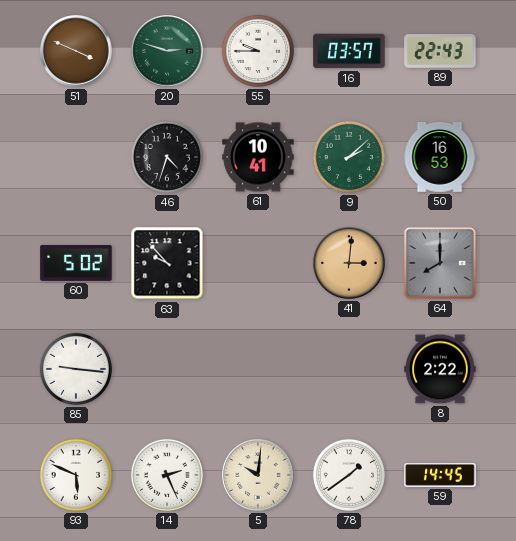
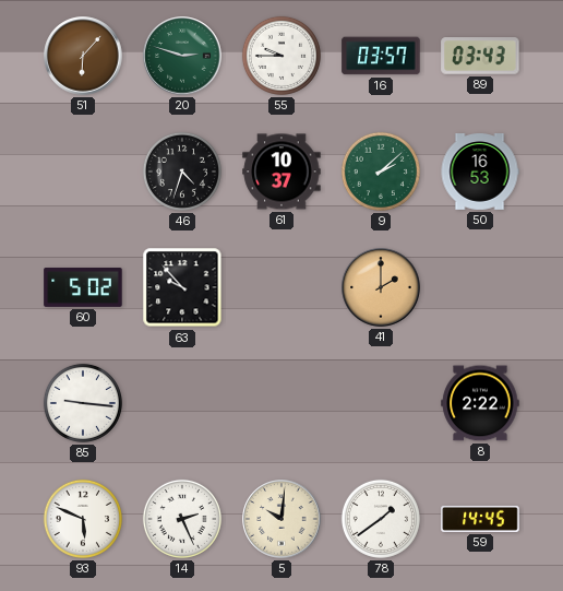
51: 3:49 -> 6:07 (83, 56)
89: 22:43 -> 03:43 (480, 56)
61: 10:41 -> 10:37 (281, 172)
41: 3:01 -> 2:00 (381, 287)
64: 8:00 -> none (440, 263)
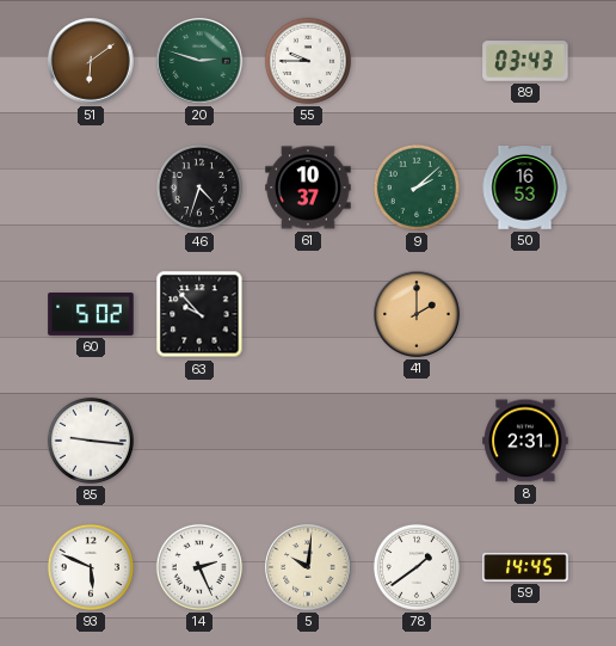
51: 6:07 -> 6:09 (91, 61)
16: 03:57 -> none (381, 56)
8: 2:22 -> 2:31 (525, 441)
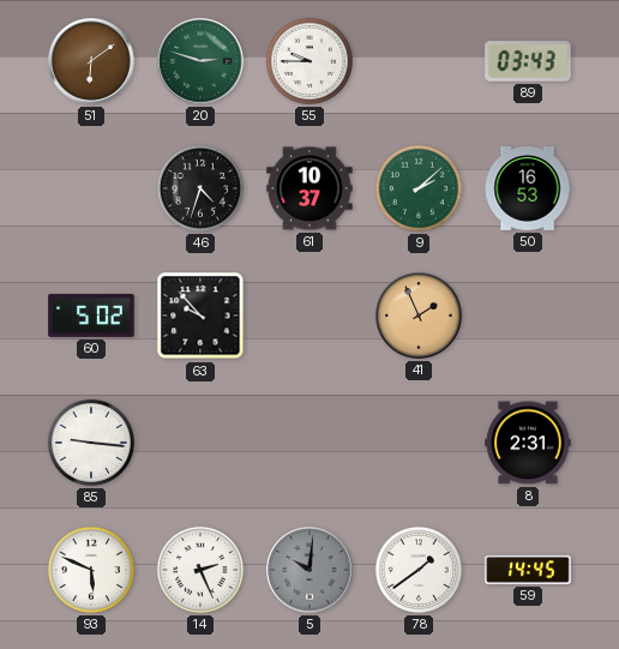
41: 2:00 -> 1:56 (419, 316)
5 dial: cream -> grey (309, 570)
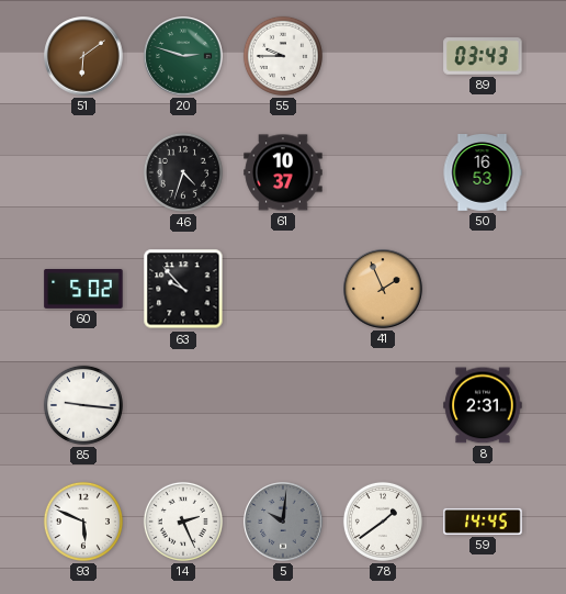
9: 2:08 -> none (419, 188)
